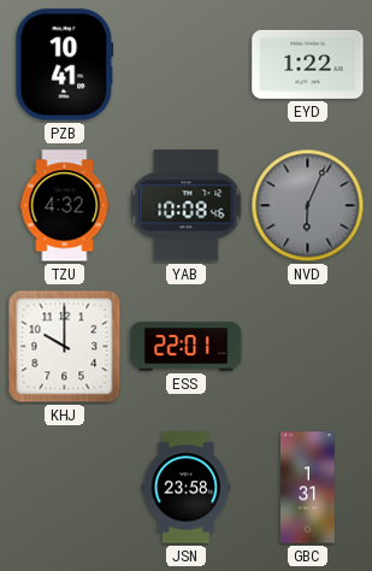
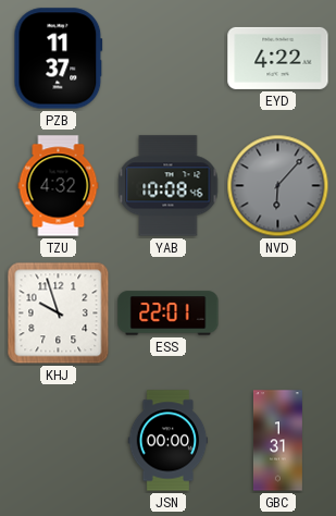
PZB: 10:41 -> 11:37 (59, 59)
EYD: 1:22 -> 4:22 (278, 58)
NVD: 6:04 -> 6:07 (278, 186)
KHJ: 10:00 -> 9:57 (59, 314)
JSN: 23:58 -> 00:00 (169, 441)
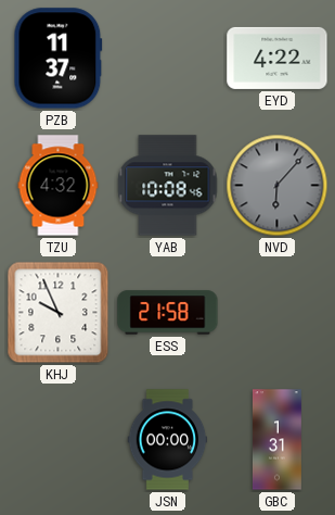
KHJ: 9:57 -> 9:56 (59, 313)
ESS: 22:01 -> 21:58 (168, 313)
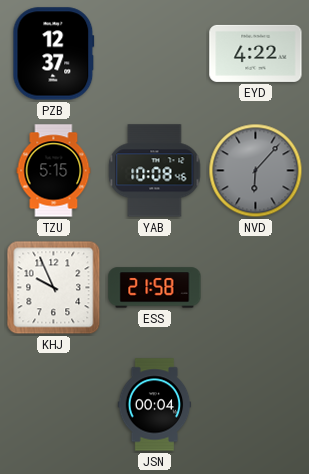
PZB: 11:37 -> 12:37 (54, 54)
TZU: 4:32 -> 5:15 (54, 171)
JSN: 00:00 -> 00:04 (155, 405)
GBC: 1:31 -> none (276, 440)
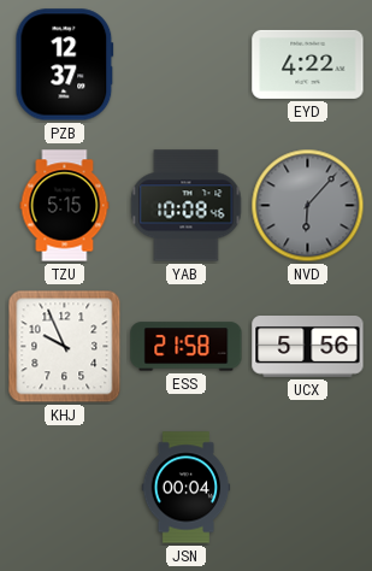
UCX: none -> 5:56 (308, 347)
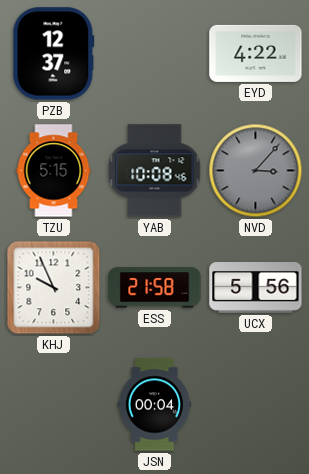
NVD: 6:07 -> 3:07 (256, 171)
